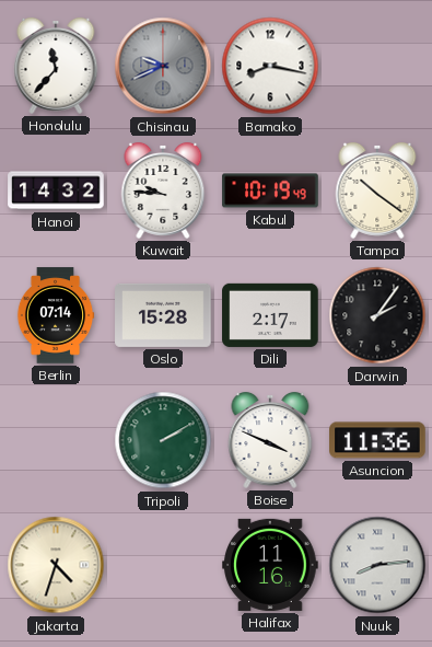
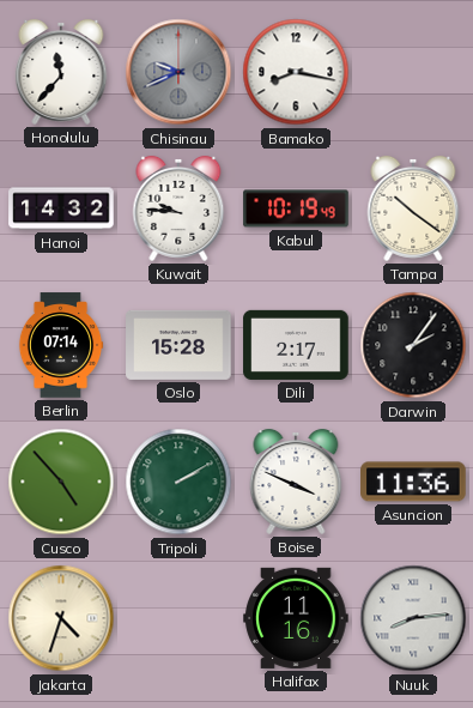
Cusco: none -> 4:53 (61, 482)
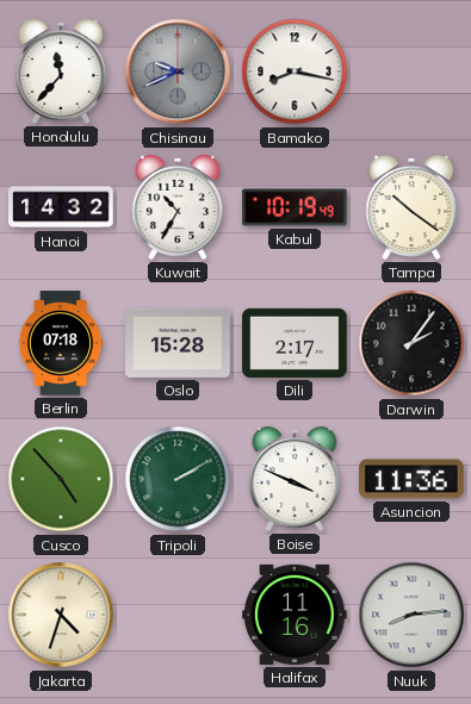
Kuwait: 9:46 -> 10:35 (178, 207)
Berlin: 07:14 -> 07:18 (61, 343)
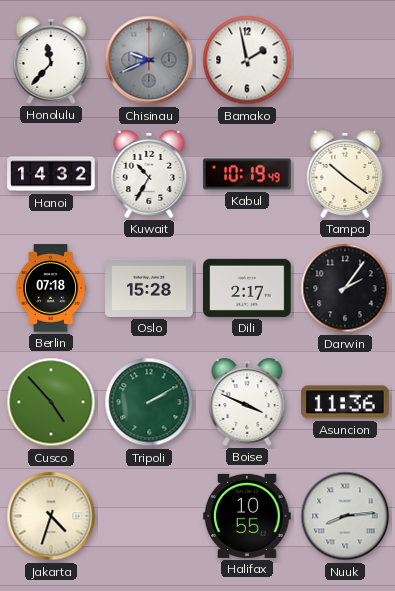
Bamako: 8:17 -> 1:58 (247, 60)
Halifax: 11:16 -> 10:55 (247, 516)
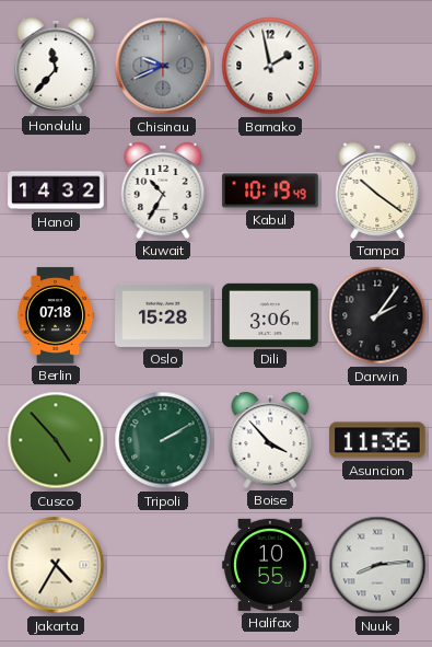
Dili: 2:17 -> 3:06 (270, 315)
Boise: 3:49 -> 3:53 (270, 440)
Jakarta: 4:33 -> 4:35 (56, 565)
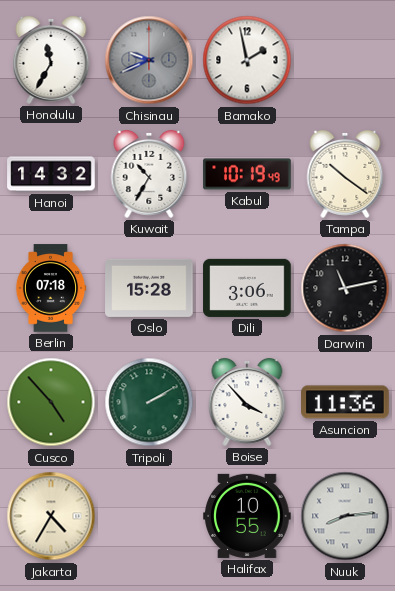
Honolulu: 11:37 -> 11:35 (51, 60)
Darwin: 2:06 -> 11:13 (345, 288)
